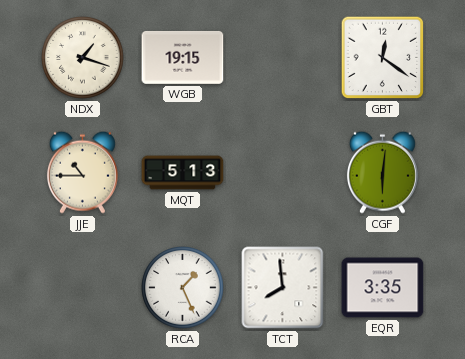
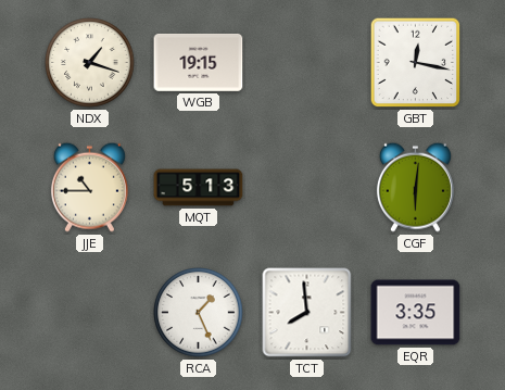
GBT: 12:21 -> 12:17 (416, 63)
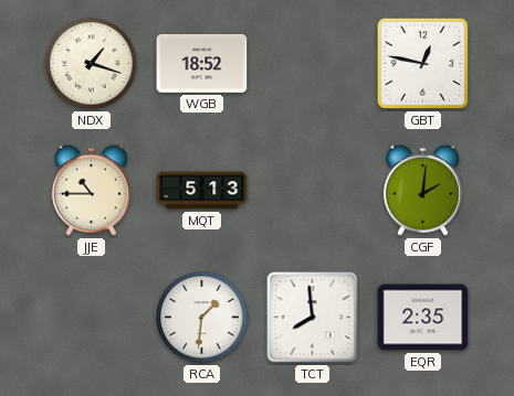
WGB: 19:15 -> 18:52 (202, 63)
GBT: 12:17 -> 12:47 (423, 64)
CGF: 6:01 -> 2:01 (422, 190)
RCA: 1:26 -> 1:31 (202, 318)
EQR: 3:35 -> 2:35 (423, 318)
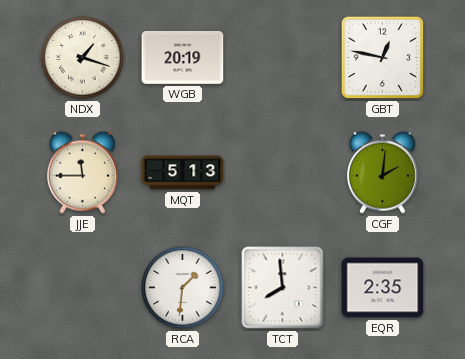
WGB: 18:52 -> 20:19 (183, 57)
JJE: 10:45 -> 11:45 (82, 172)
